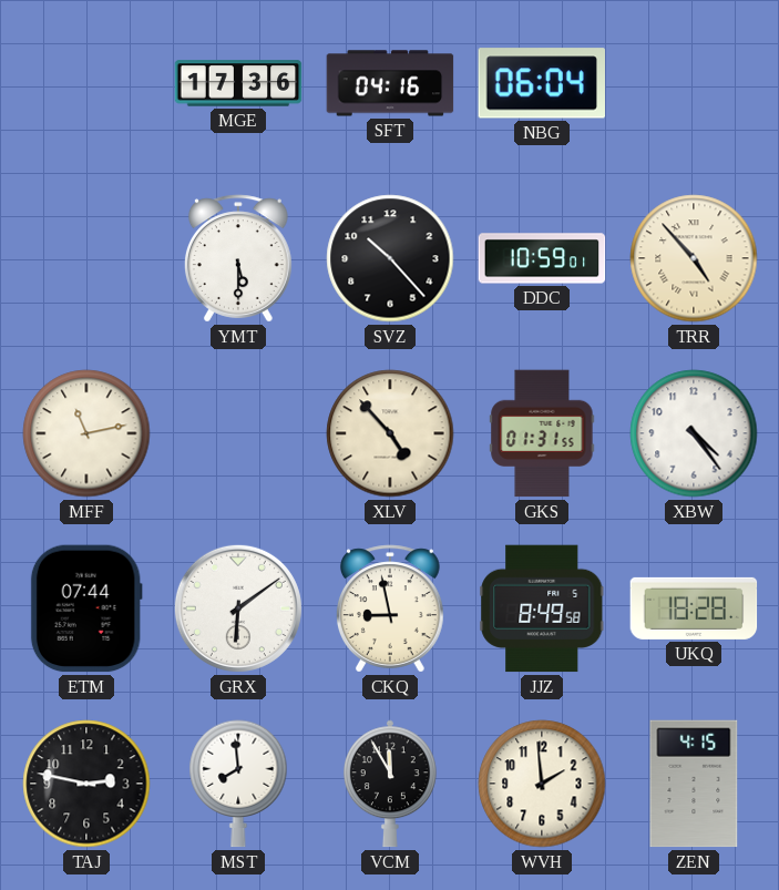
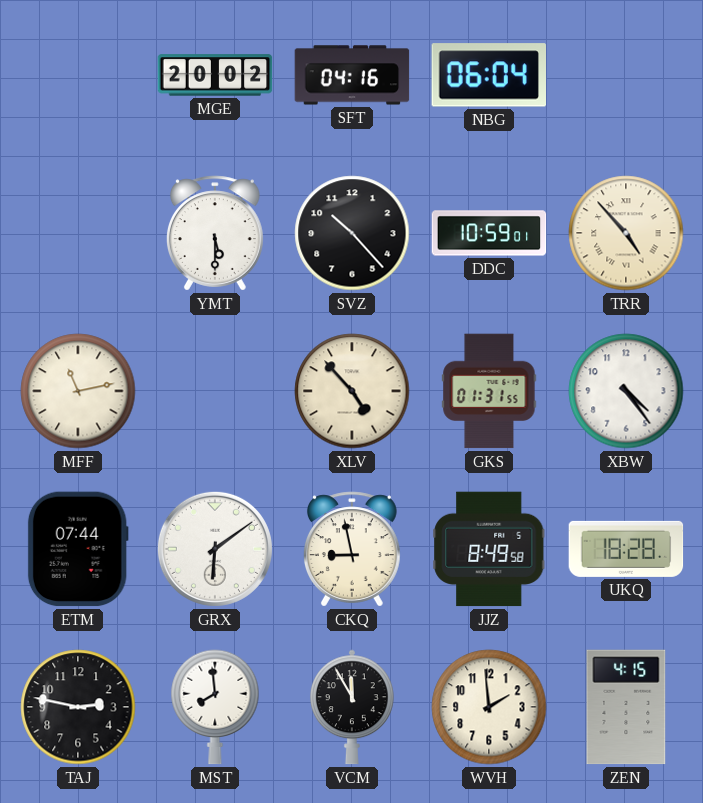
MGE: 17:36 -> 20:02 (215, 75)
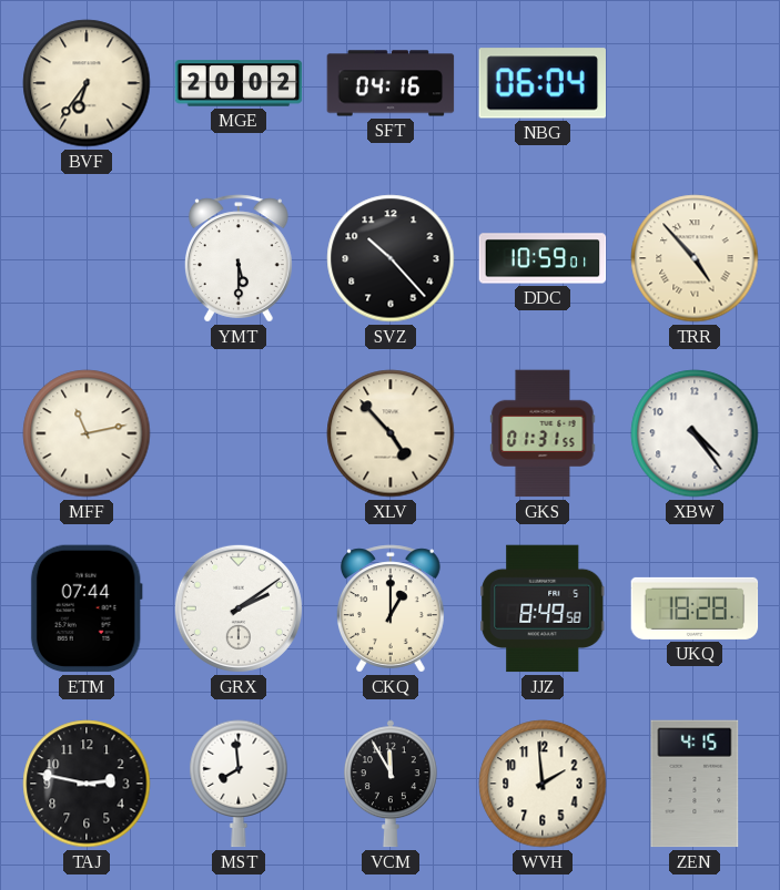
BVF: none -> 6:36 (87, 83)
GRX: 6:09 -> 2:09 (239, 608)
CKQ: 8:58 -> 1:00 (391, 608)
